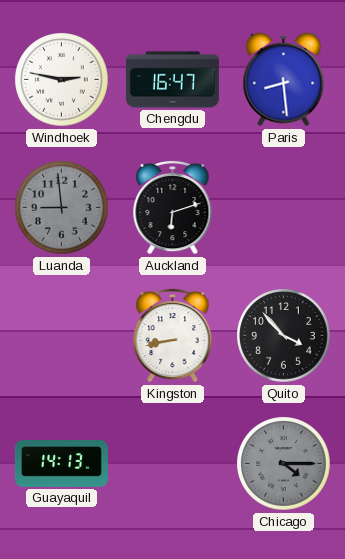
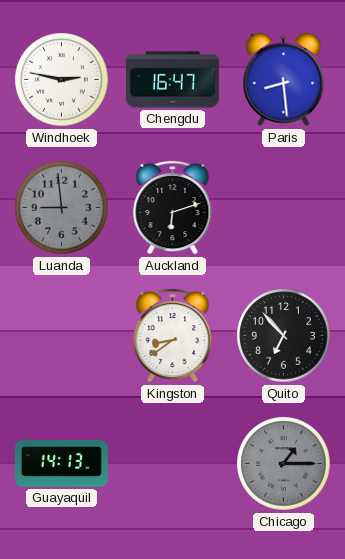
Kingston: 8:43 -> 8:39 (173, 335)
Quito: 3:53 -> 6:53 (284, 336)
Chicago: 4:15 -> 1:15 (284, 464)
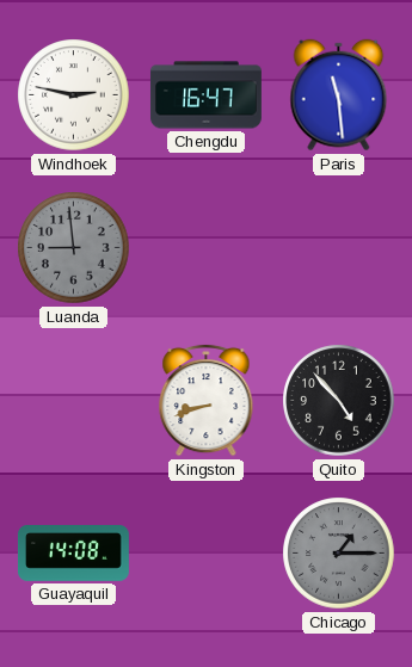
Paris: 8:29 -> 11:29 (339, 95)
Auckland: 6:12 -> none (173, 207)
Kingston: 8:39 -> 8:42 (207, 400)
Quito: 6:53 -> 4:53 (339, 401)
Guayaquil: 14:13 -> 14:08 (73, 554)
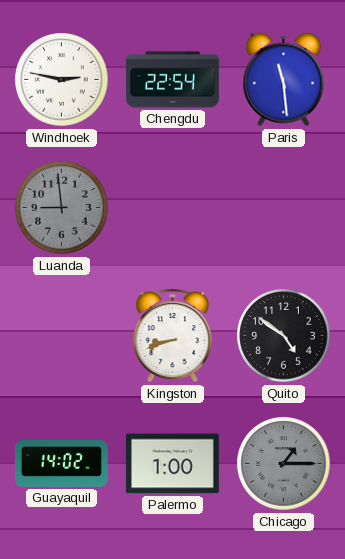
Chengdu: 16:47 -> 22:54 (172, 80)
Quito: 4:53 -> 4:51 (284, 336)
Guayaquil: 14:08 -> 14:02 (61, 464)
Palermo: none -> 1:00 (172, 464)
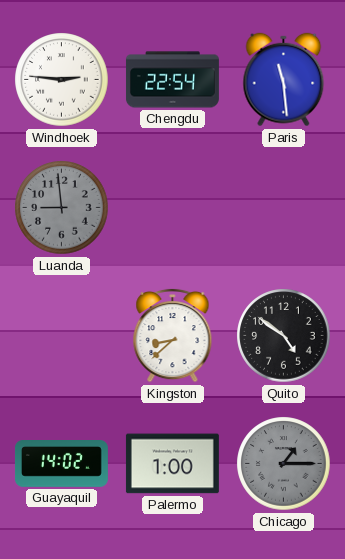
Windhoek: 2:47 -> 2:46 (62, 80)
Kingston: 8:42 -> 8:38 (173, 335)
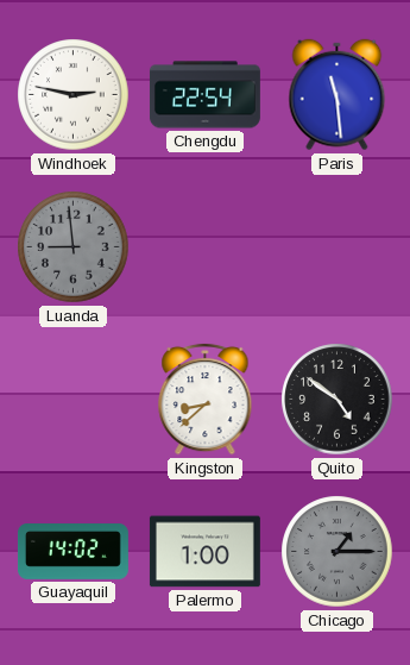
Windhoek: 2:46 -> 2:47 (74, 95)
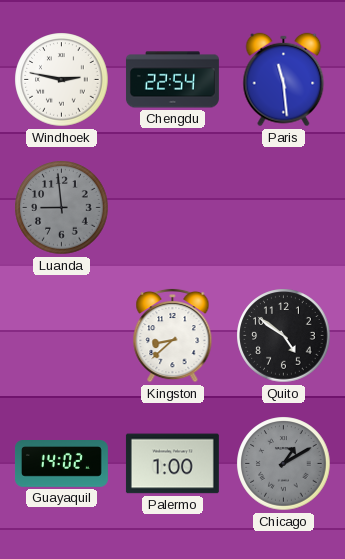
Chicago: 1:15 -> 1:10 (284, 464)
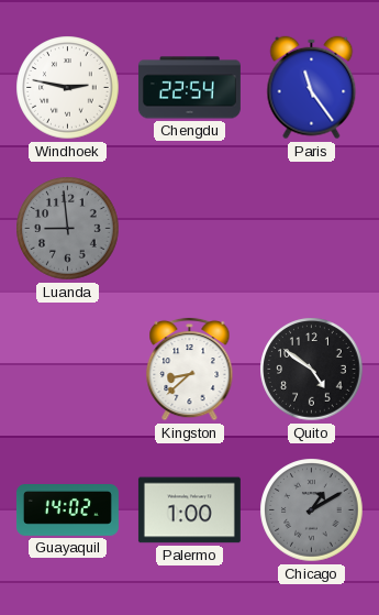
Paris: 11:29 -> 11:24 (312, 88)
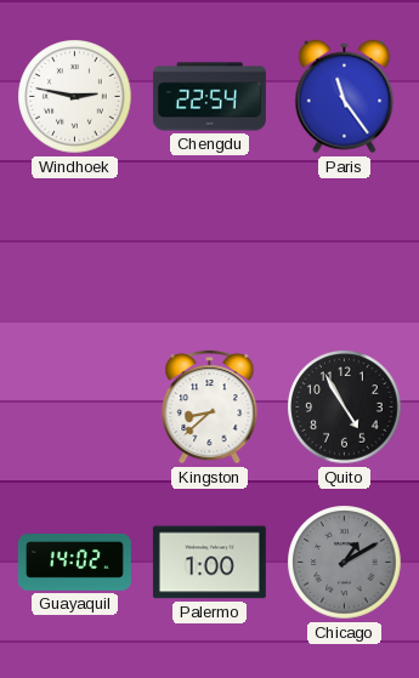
Luanda: 8:59 -> none (68, 229)
Quito: 4:51 -> 4:55 (345, 408)
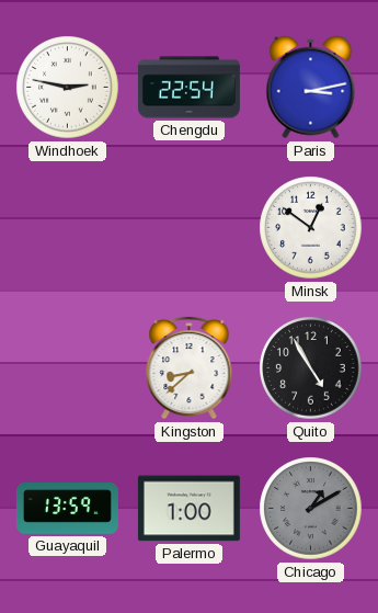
Paris: 11:24 -> 3:13 (311, 88)
Minsk: none -> 12:51 (311, 228)
Guayaquil: 14:02 -> 13:59 (67, 509)
